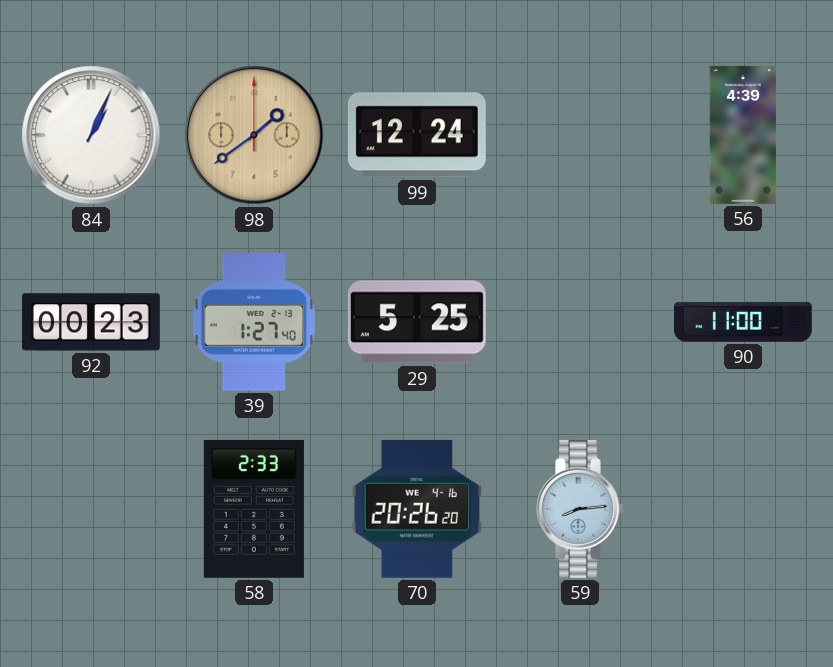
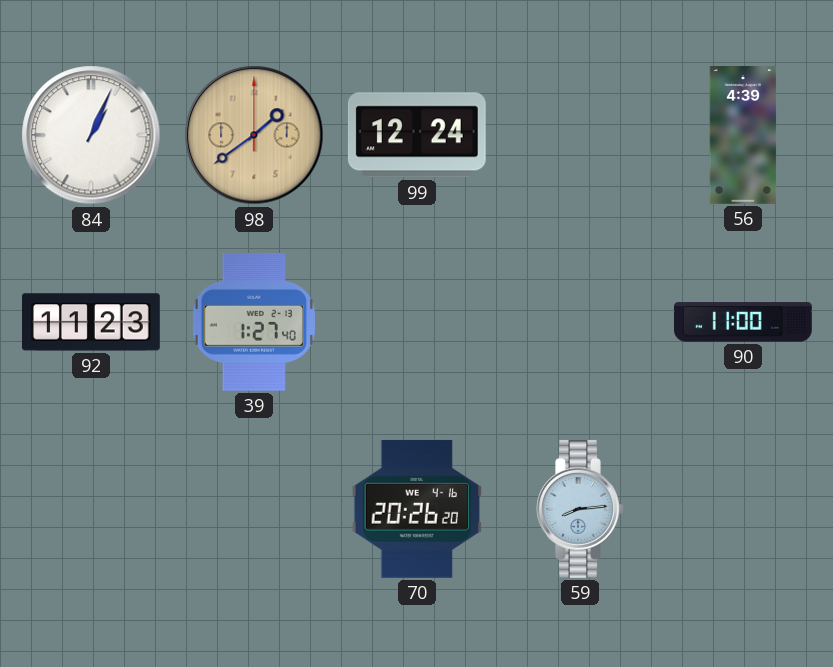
92: 00:23 -> 11:23 (92, 322)
29: 5:25 -> none (417, 322)
58: 2:33 -> none (254, 509)
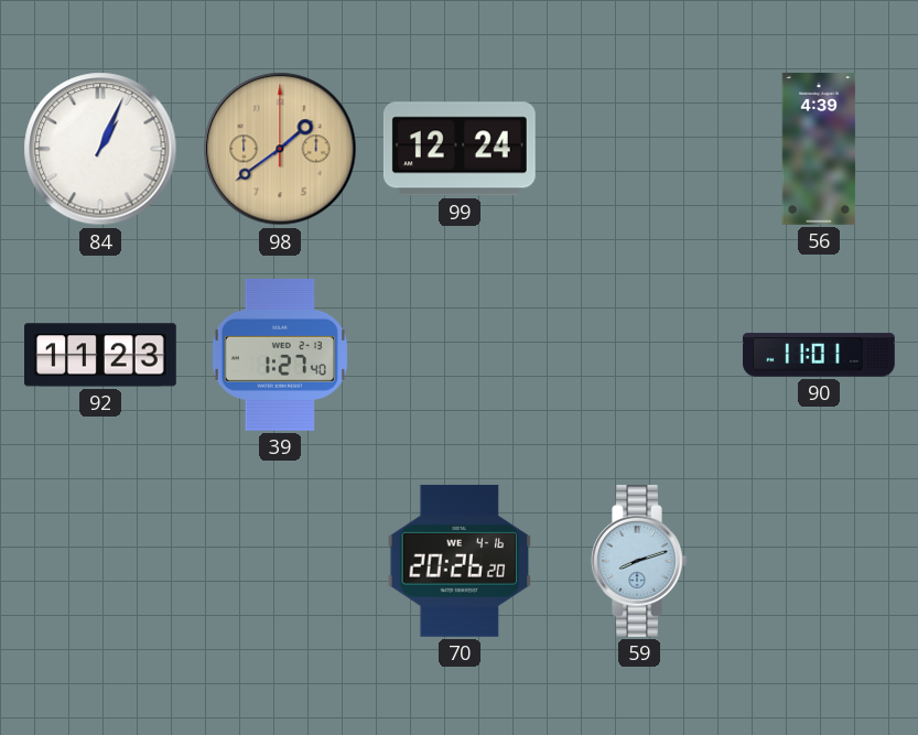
90: 11:00 -> 11:01 (819, 355)
59: 8:14 -> 8:12 (639, 561)
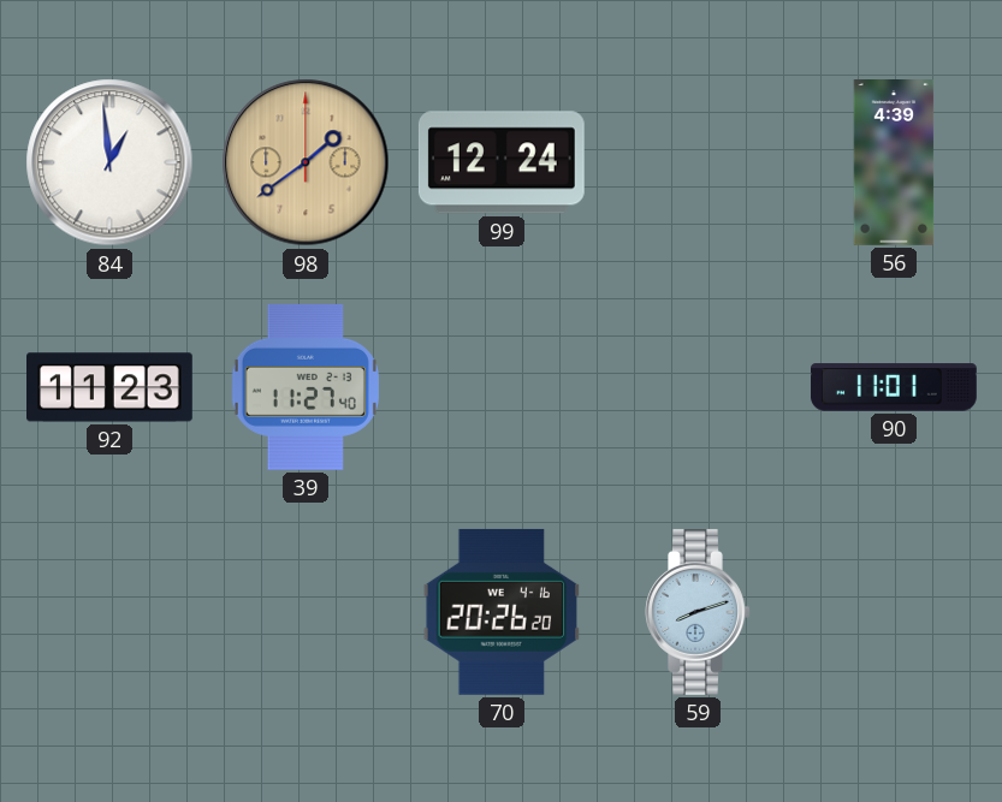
84: 1:04 -> 12:59 (109, 162)
39: 1:27 -> 11:27 (306, 387)
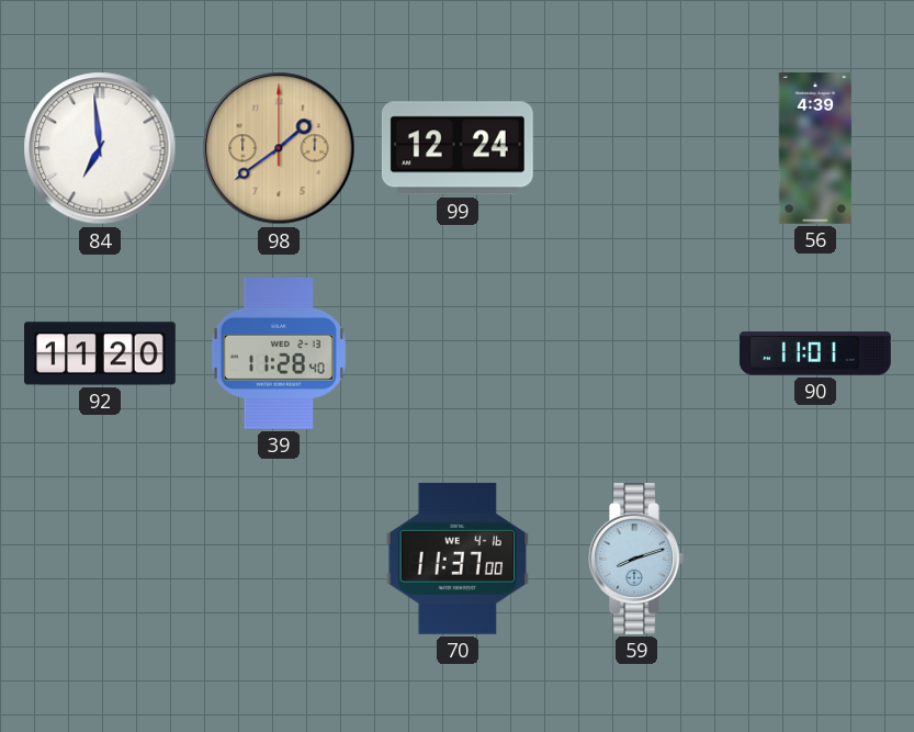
84: 12:59 -> 6:59 (100, 148)
92: 11:23 -> 11:20 (101, 353)
39: 11:27 -> 11:28 (279, 353)
70: 20:26 -> 11:37 (458, 559)
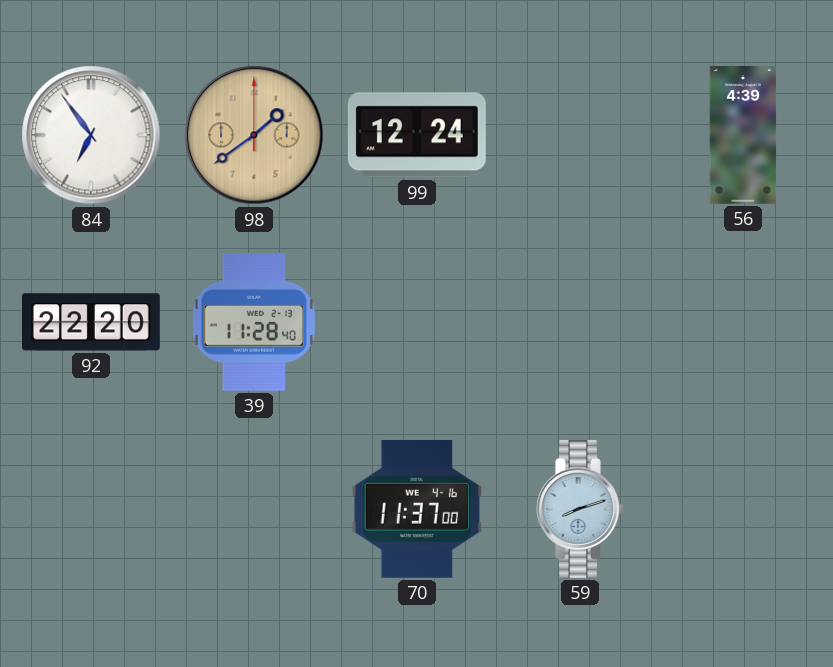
84: 6:59 -> 6:54 (91, 135)
92: 11:20 -> 22:20 (92, 322)
90: 11:01 -> none (815, 353)
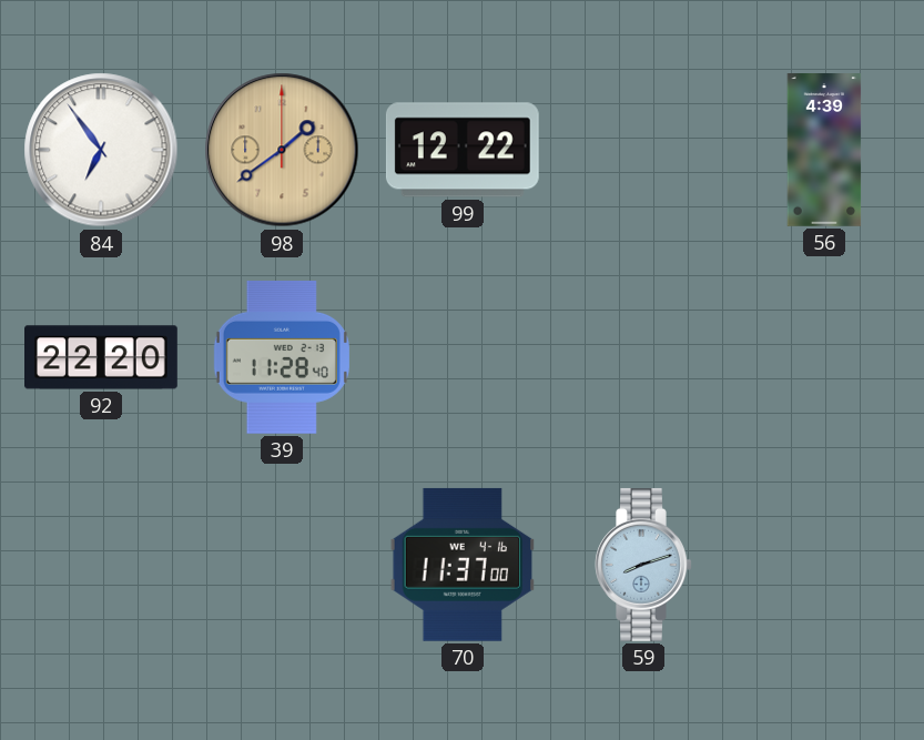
99: 12:24 -> 12:22 (463, 150)
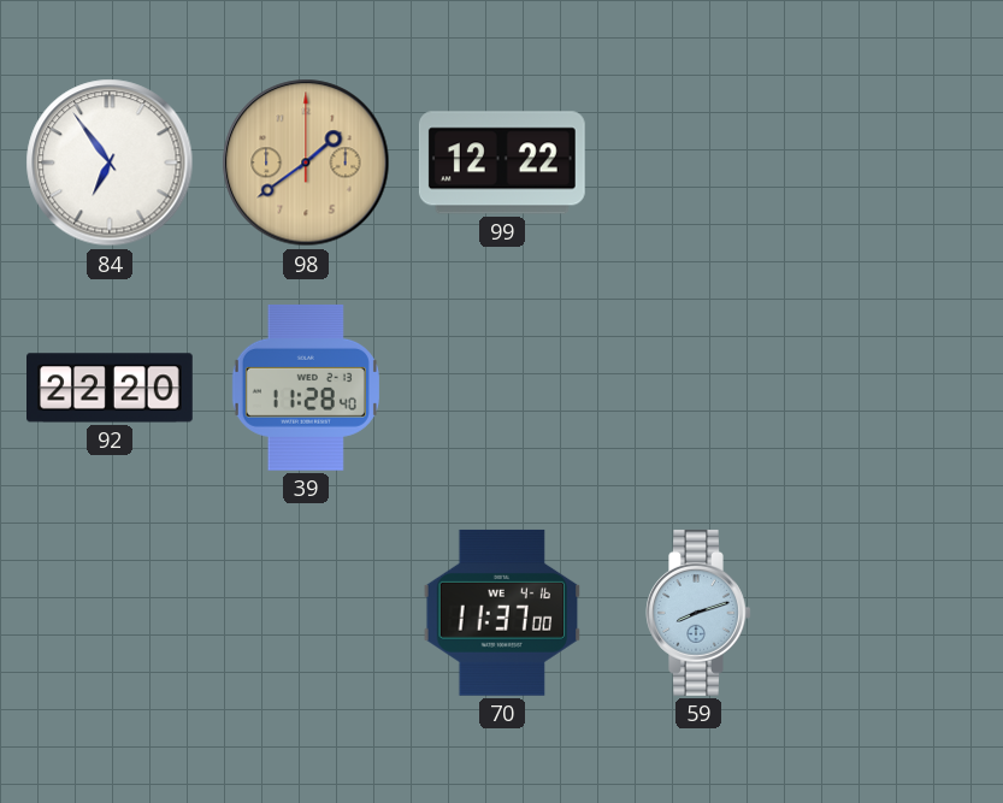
56: 4:39 -> none (824, 151)
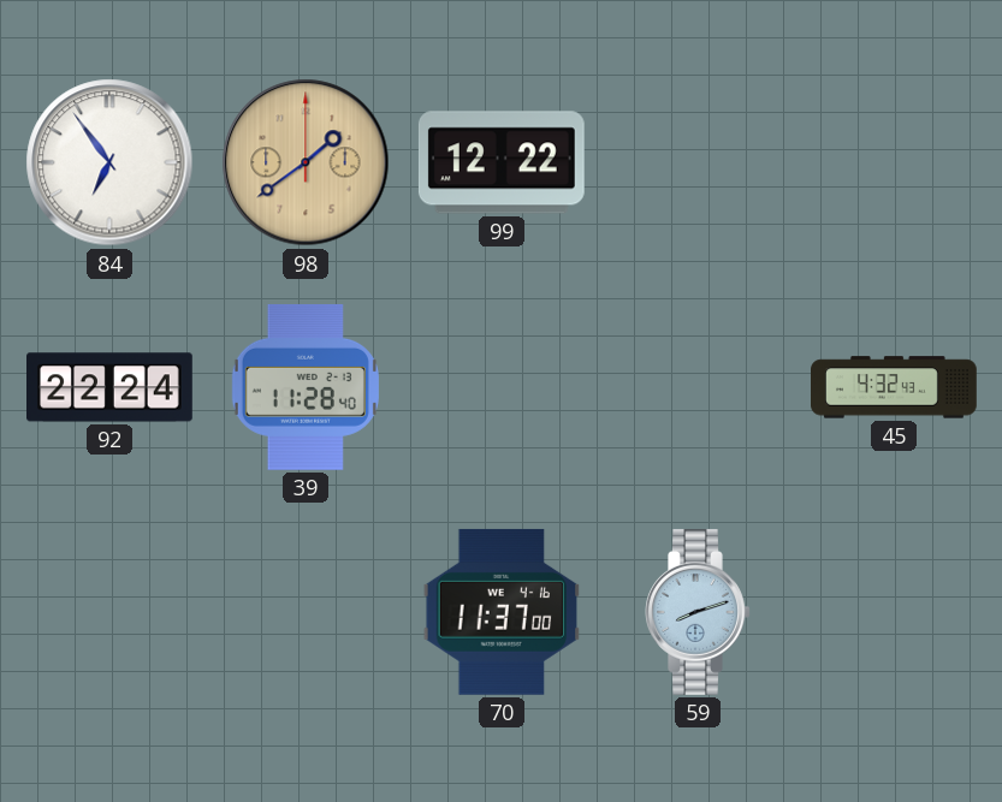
92: 22:20 -> 22:24 (111, 387)
45: none -> 4:32 (895, 387)
